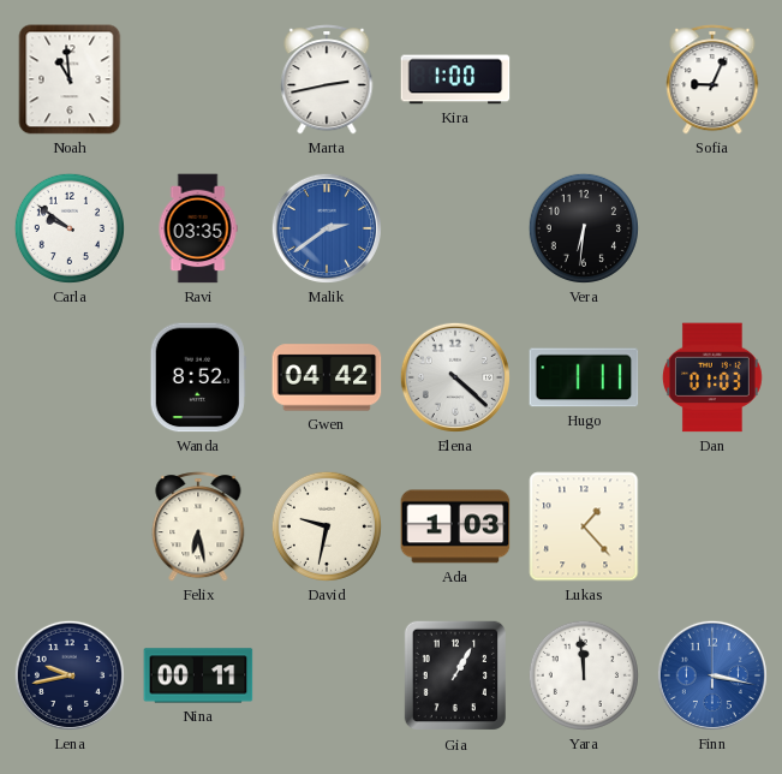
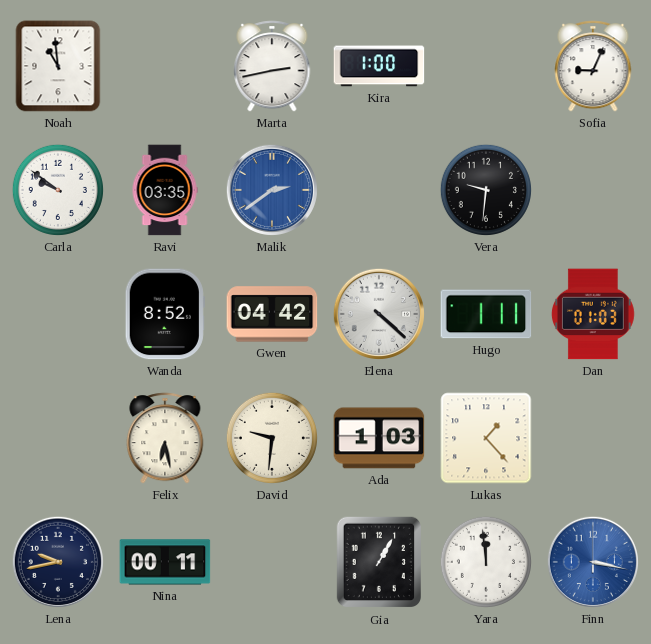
Vera: 6:31 -> 9:31 (486, 190)
David: 9:32 -> 9:31 (272, 438)
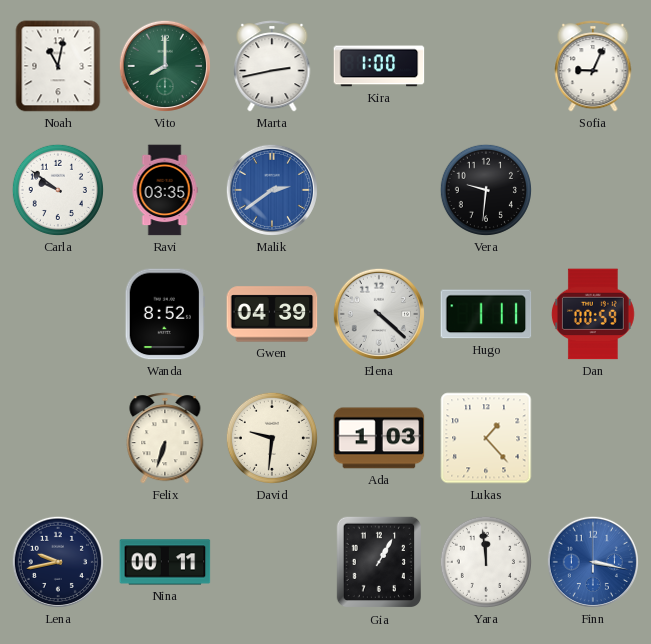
Noah: 10:59 -> 11:02 (58, 66)
Vito: none -> 8:00 (165, 66)
Gwen: 04:42 -> 04:39 (272, 314)
Dan: 01:03 -> 00:59 (593, 314)
Felix: 6:28 -> 6:33 (165, 438)
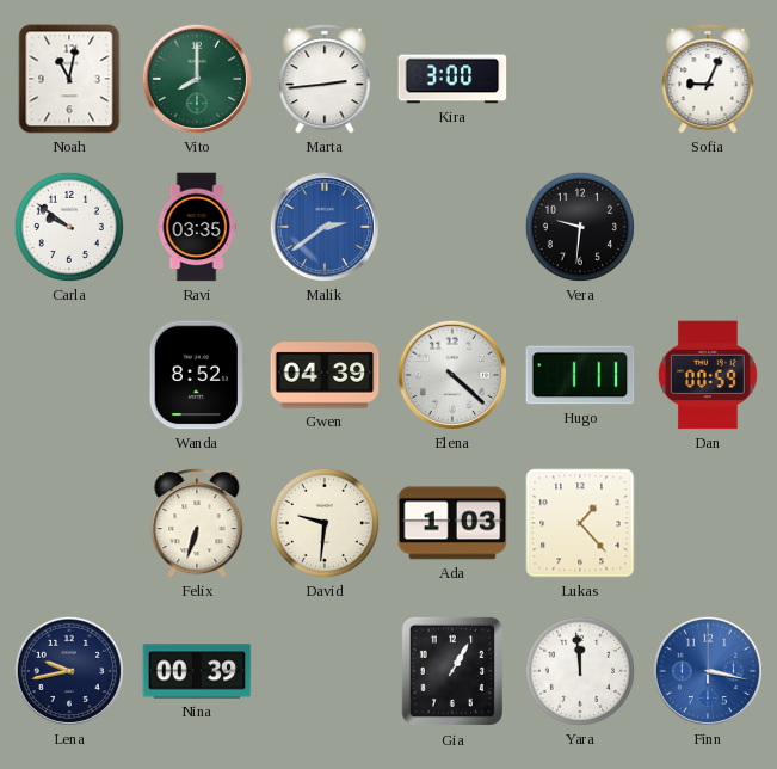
Marta: 2:43 -> 2:44 (325, 79)
Kira: 1:00 -> 3:00 (452, 79)
Nina: 00:11 -> 00:39 (197, 671)
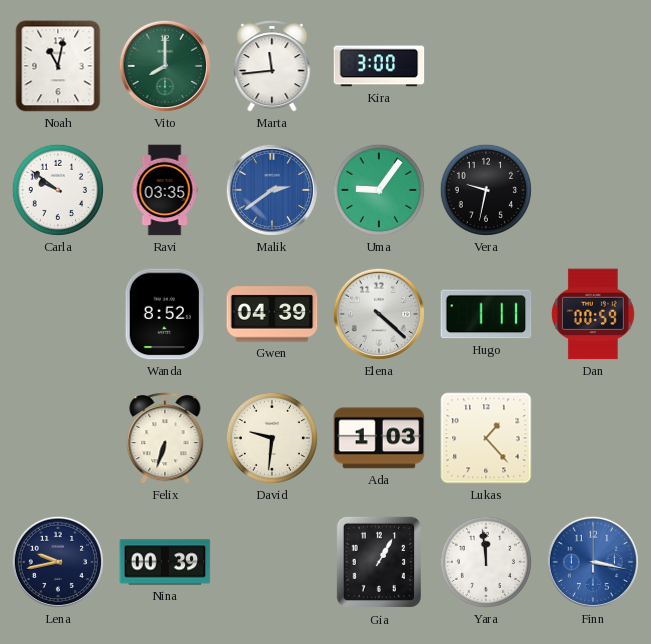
Marta: 2:44 -> 11:44 (272, 66)
Sofia: 9:04 -> none (708, 79)
Uma: none -> 9:06 (379, 190)
Vera: 9:31 -> 9:32 (486, 190)
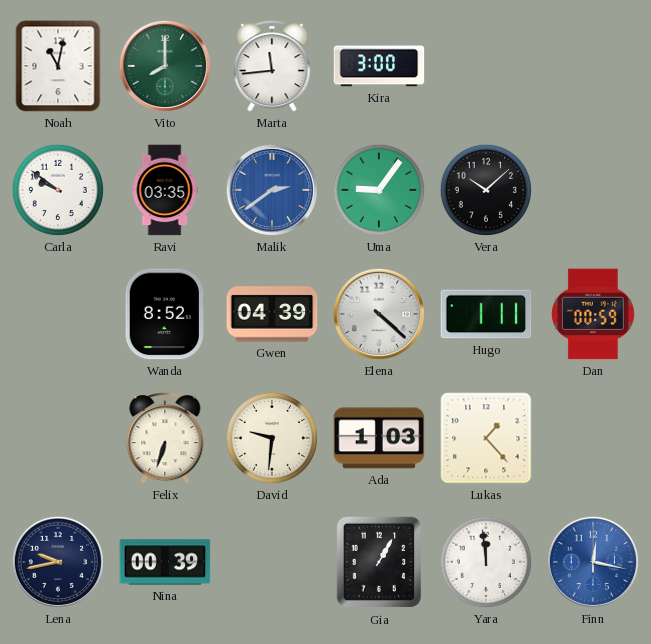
Vera: 9:32 -> 10:08 (486, 190)
Finn: 3:17 -> 12:17 (593, 562)
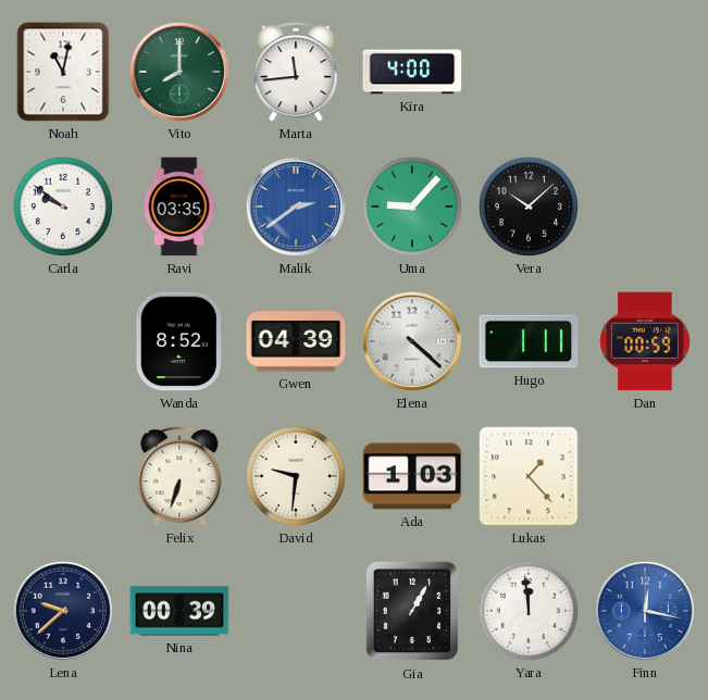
Kira: 3:00 -> 4:00 (412, 72)
Uma: 9:06 -> 9:07 (412, 207)
Lena: 9:43 -> 9:38 (63, 611)
